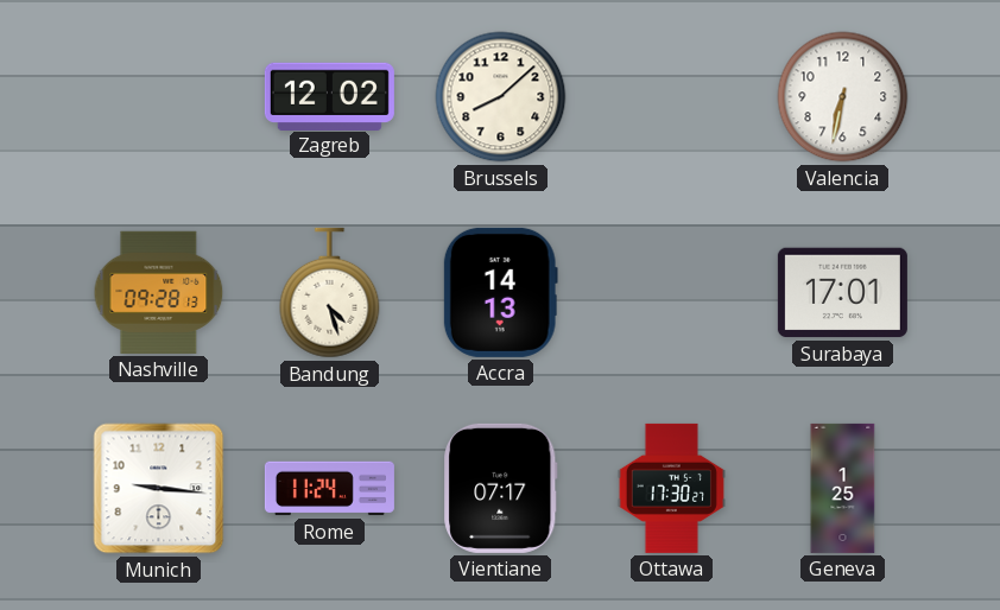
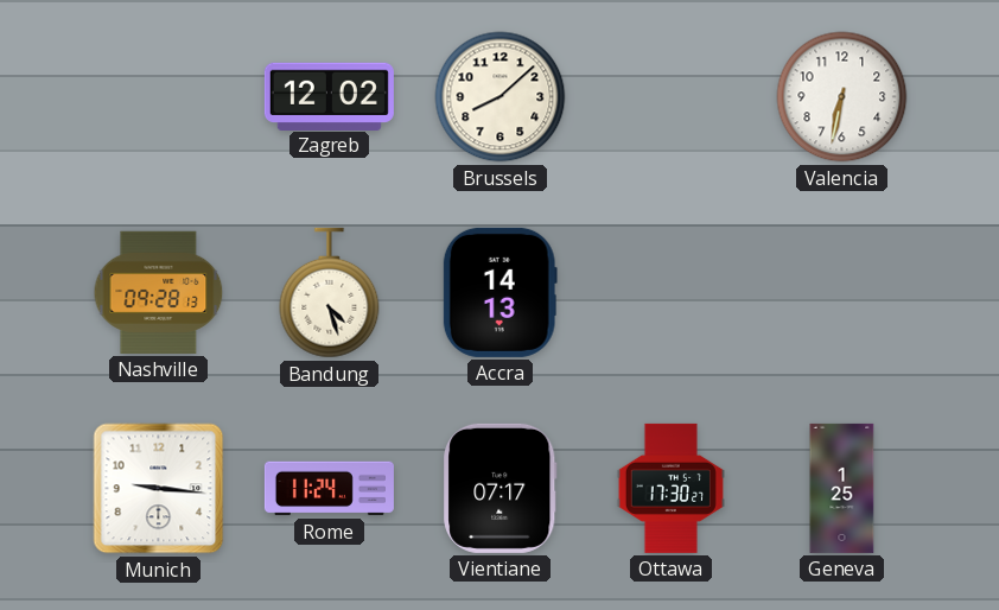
Surabaya: 17:01 -> none (842, 293)
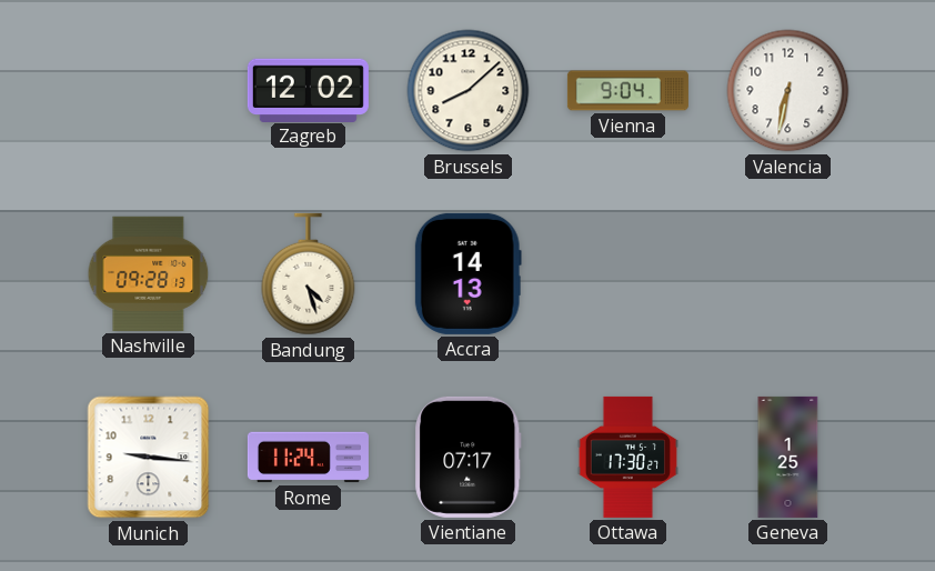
Vienna: none -> 9:04 (627, 91)
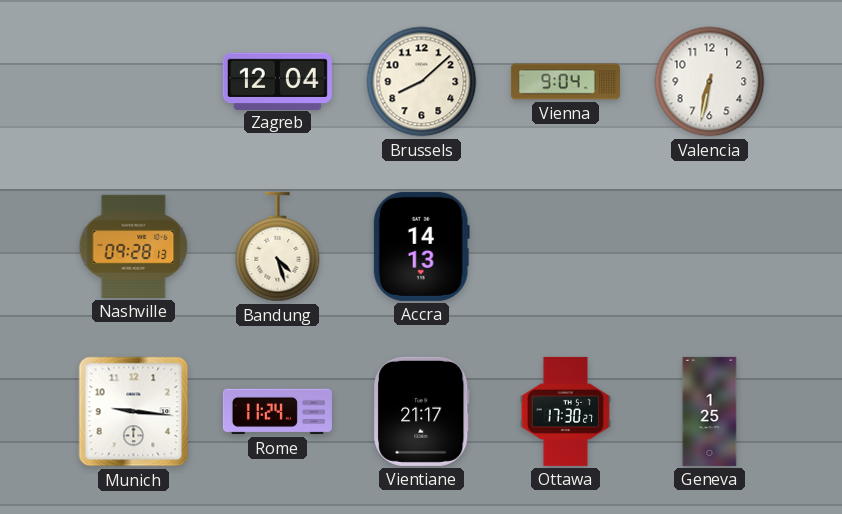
Zagreb: 12:02 -> 12:04 (277, 81)
Vientiane: 07:17 -> 21:17 (422, 411)
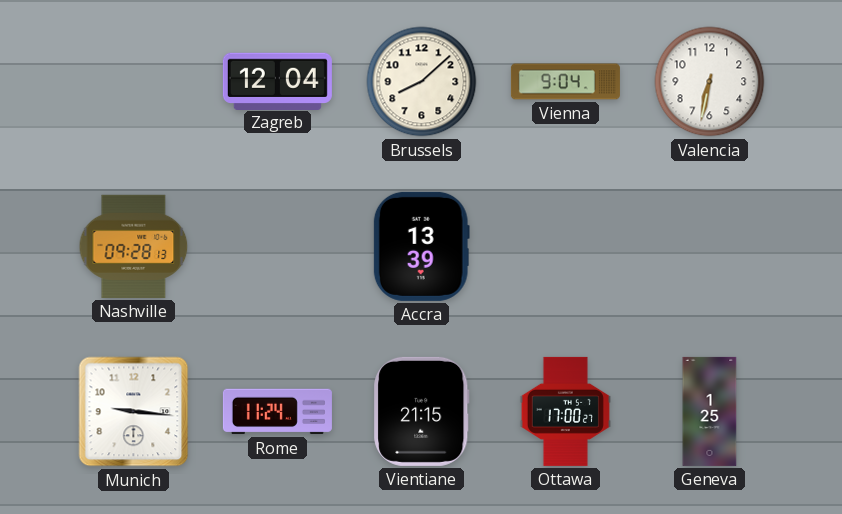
Bandung: 4:27 -> none (278, 247)
Accra: 14:13 -> 13:39 (421, 246)
Vientiane: 21:17 -> 21:15 (422, 411)
Ottawa: 17:30 -> 17:00 (565, 411)
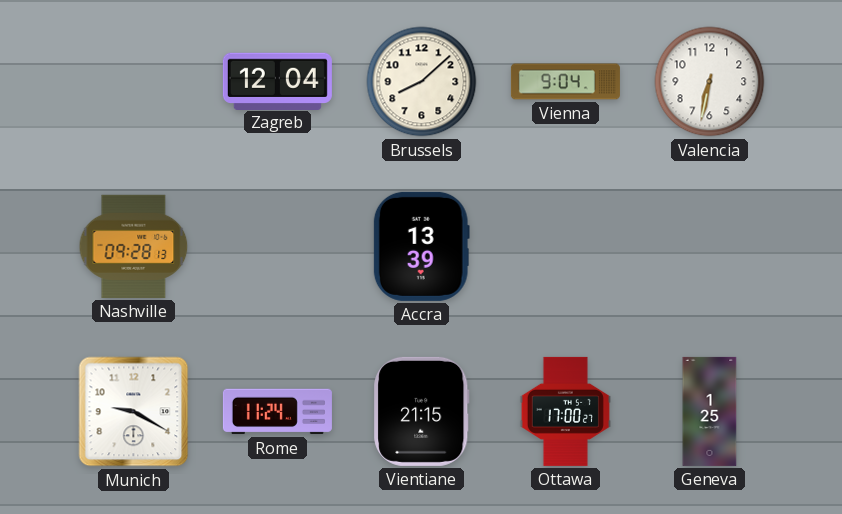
Munich: 9:16 -> 9:20 (134, 412)
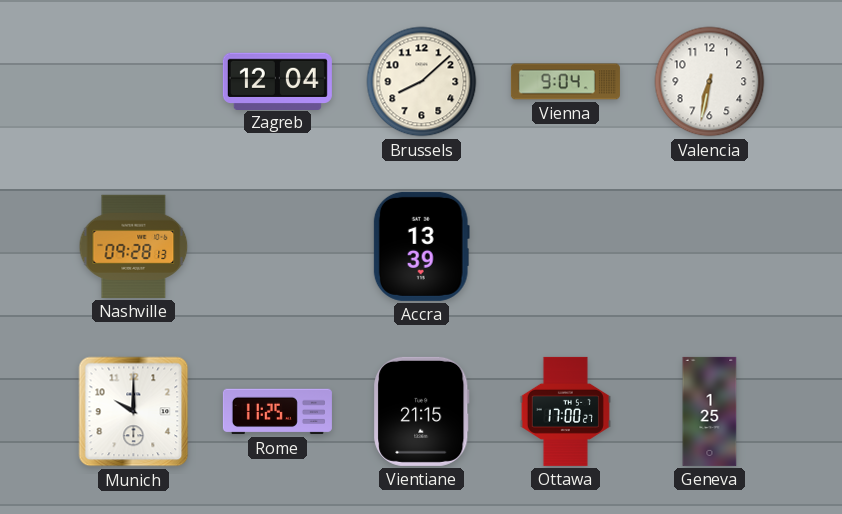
Munich: 9:20 -> 10:00 (134, 412)
Rome: 11:24 -> 11:25 (277, 412)
